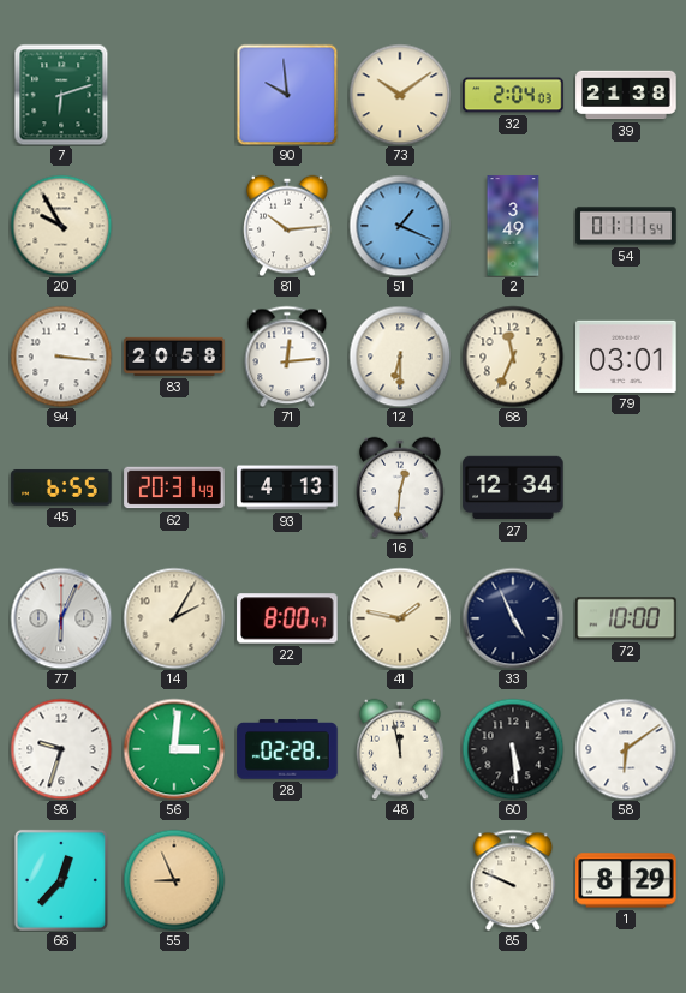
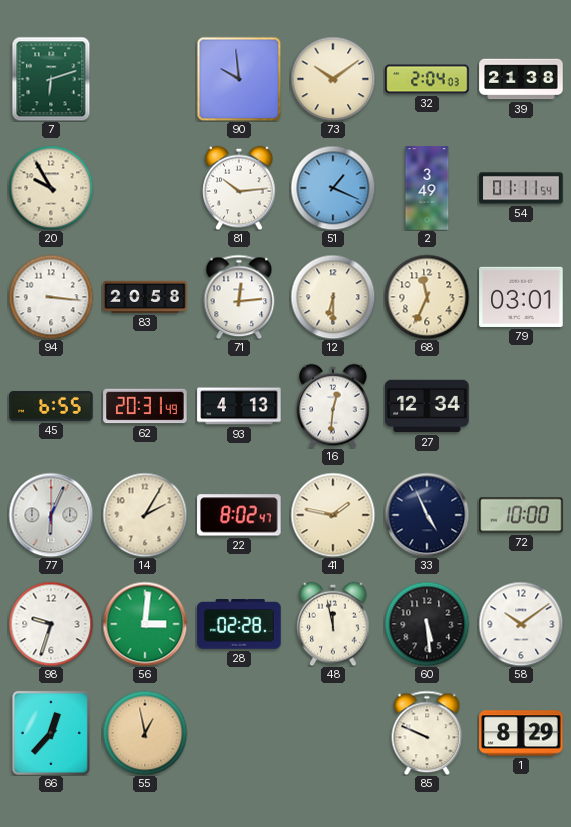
22: 8:00 -> 8:02 (239, 515)
58: 6:09 -> 10:09 (521, 624)
55: 8:56 -> 12:58 (145, 733)
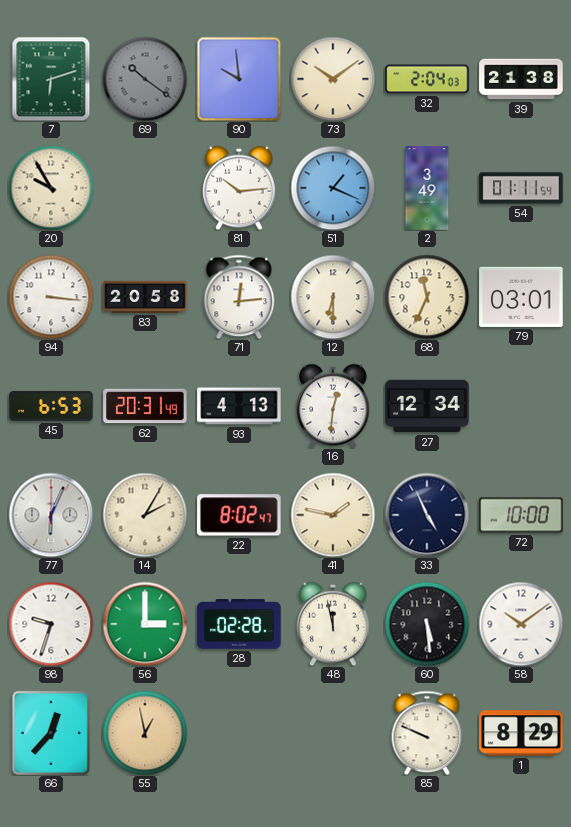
69: none -> 10:21 (145, 79)
45: 6:55 -> 6:53 (51, 406)
56: 3:01 -> 3:00 (145, 624)
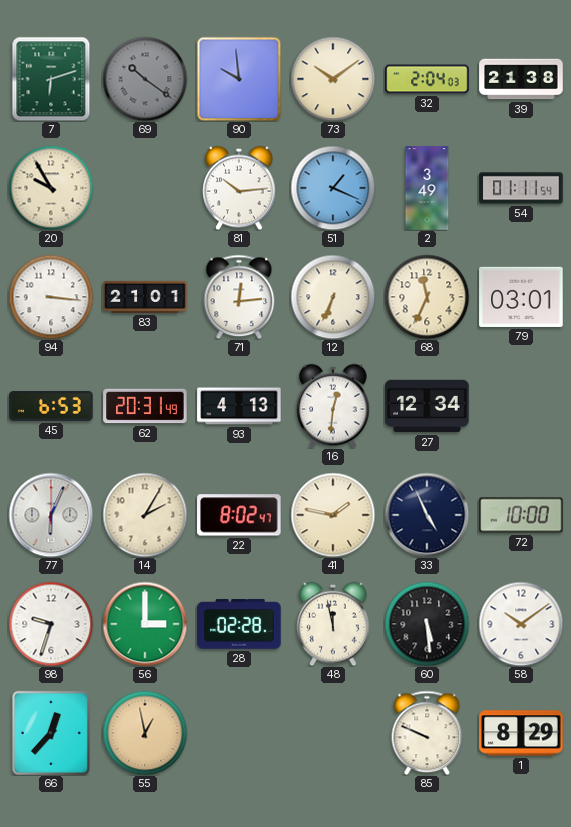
83: 20:58 -> 21:01 (145, 297)
12: 6:30 -> 6:34 (333, 297)
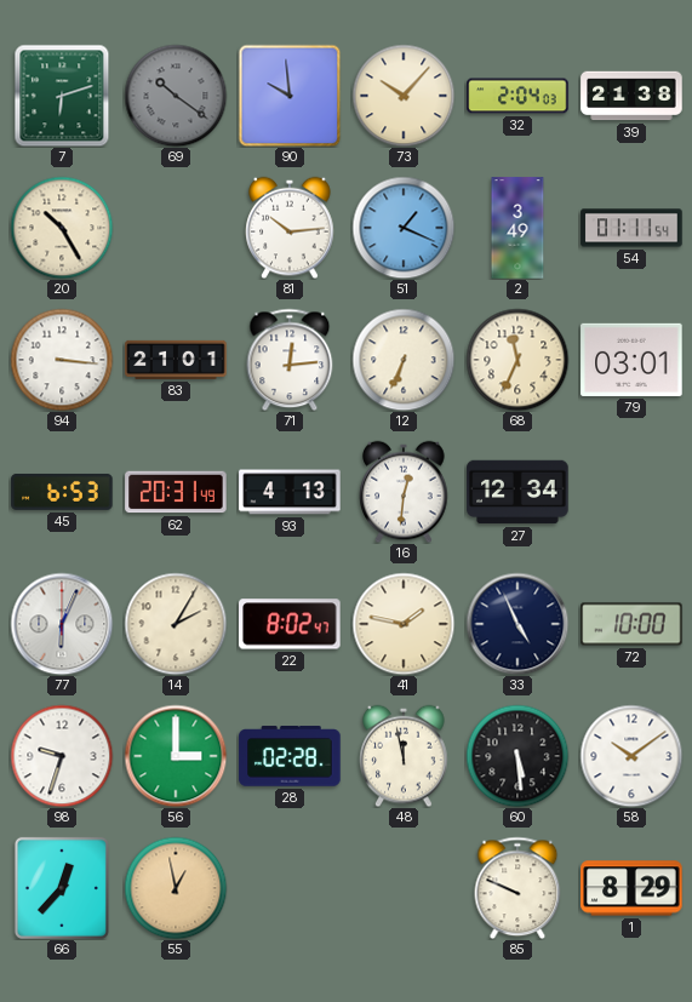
73: 10:09 -> 10:07 (404, 96)
20: 9:55 -> 10:25 (62, 228)
